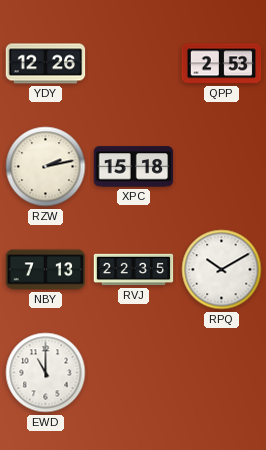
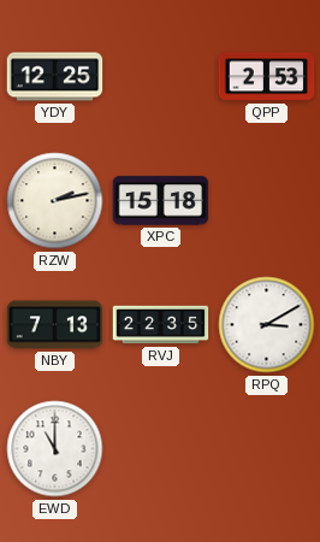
YDY: 12:26 -> 12:25 (55, 77)
RPQ: 10:10 -> 3:10 (267, 325)
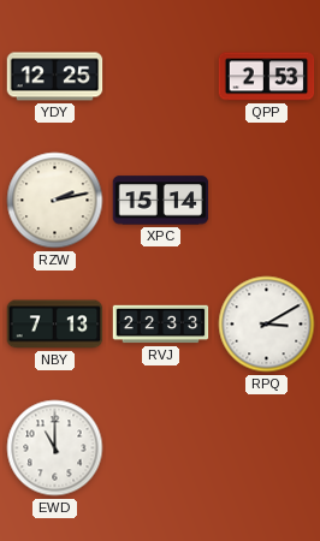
XPC: 15:18 -> 15:14 (161, 201)
RVJ: 22:35 -> 22:33 (161, 325)
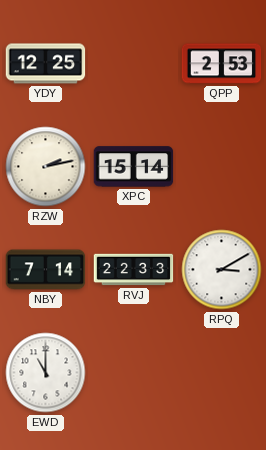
NBY: 7:13 -> 7:14 (46, 270)
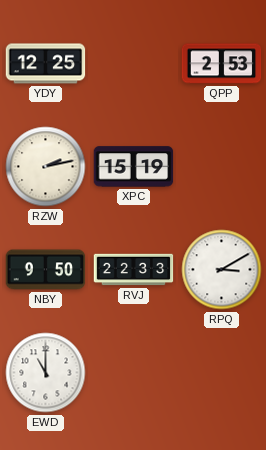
XPC: 15:14 -> 15:19 (134, 167)
NBY: 7:14 -> 9:50 (46, 270)
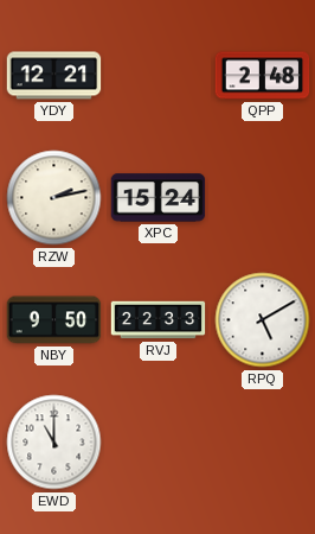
YDY: 12:25 -> 12:21 (54, 76)
QPP: 2:53 -> 2:48 (263, 76)
XPC: 15:19 -> 15:24 (159, 198)
RPQ: 3:10 -> 5:10 (263, 320)
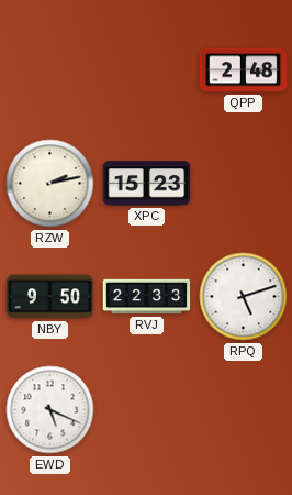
YDY: 12:21 -> none (54, 76)
XPC: 15:24 -> 15:23 (147, 184)
RPQ: 5:10 -> 5:12 (244, 297)
EWD: 11:00 -> 5:19 (50, 410)
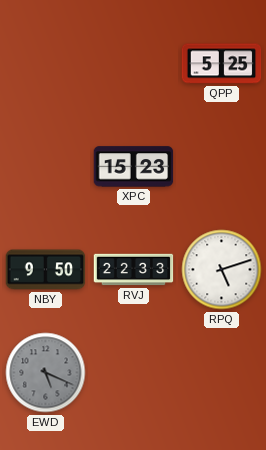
QPP: 2:48 -> 5:25 (222, 64)
RZW: 2:13 -> none (50, 184)
EWD dial: white -> grey (46, 373)
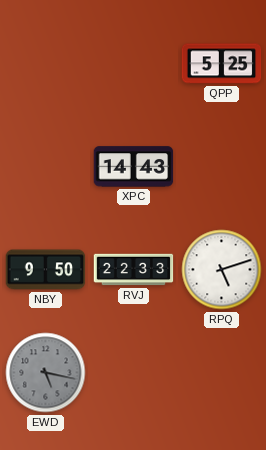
XPC: 15:23 -> 14:43 (134, 167)
EWD: 5:19 -> 5:17 (46, 373)
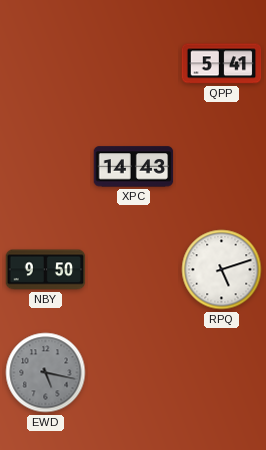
QPP: 5:25 -> 5:41 (222, 64)
RVJ: 22:33 -> none (134, 270)
